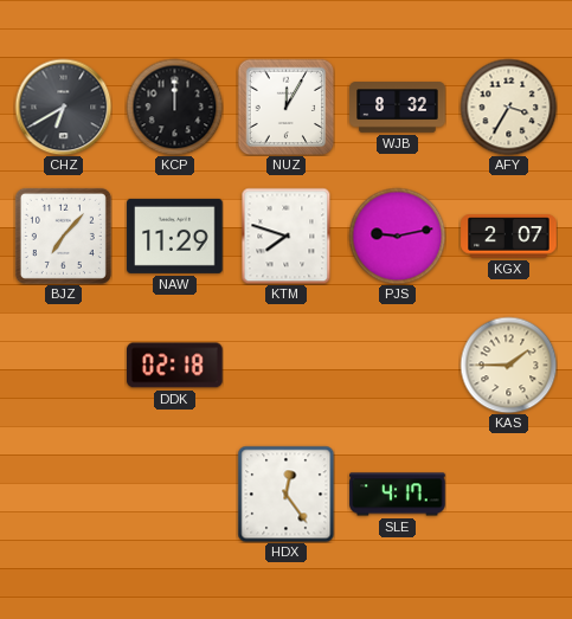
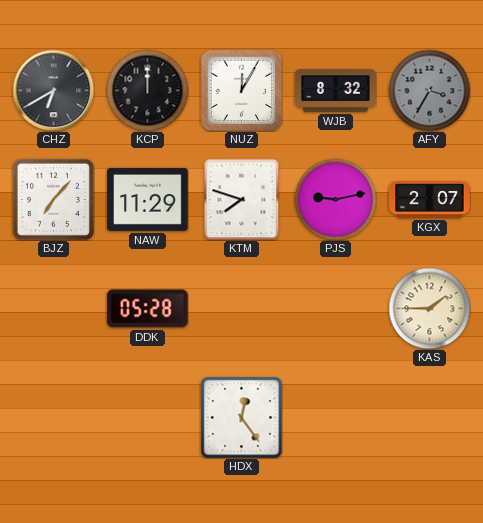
AFY dial: cream -> grey (429, 90)
DDK: 02:18 -> 05:28 (148, 309)
SLE: 4:17 -> none (398, 495)
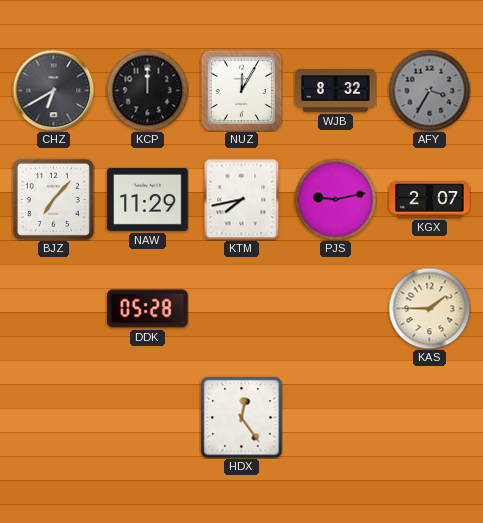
KTM: 7:48 -> 7:43 (242, 199)
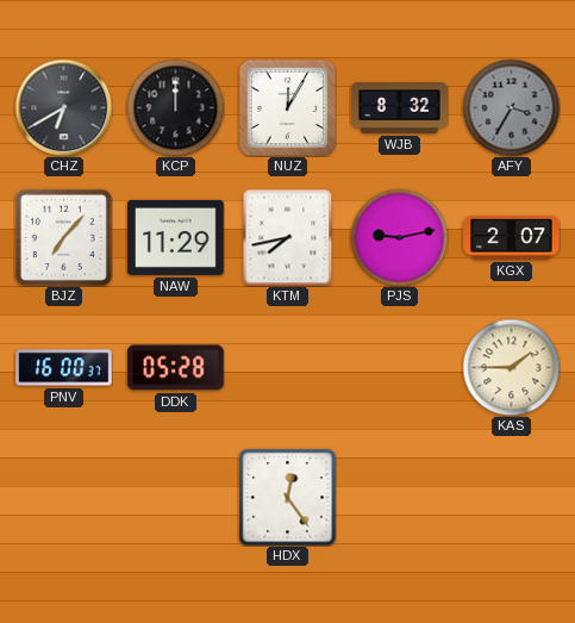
PNV: none -> 16:00 (64, 368)
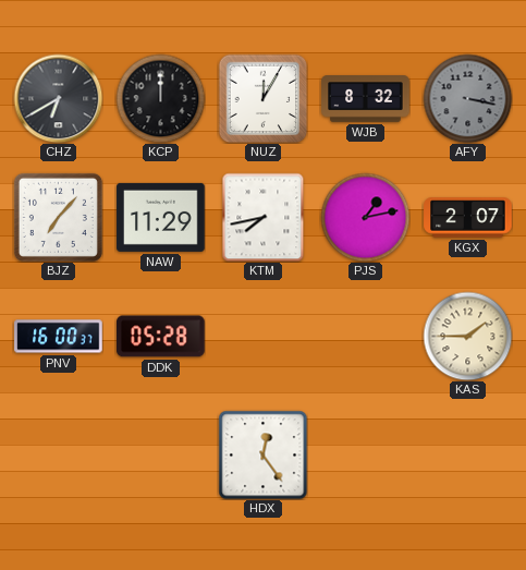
AFY: 3:35 -> 3:17 (467, 98)
PJS: 9:13 -> 1:13 (365, 217)
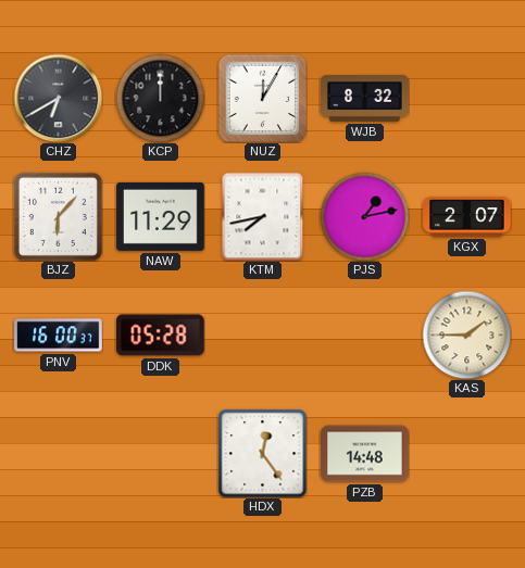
AFY: 3:17 -> none (467, 98)
BJZ: 7:07 -> 6:07 (58, 216)
PZB: none -> 14:48 (365, 454)
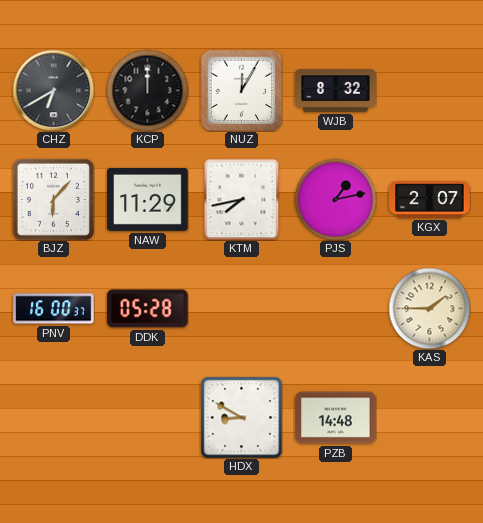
HDX: 12:24 -> 8:50 (241, 417)
